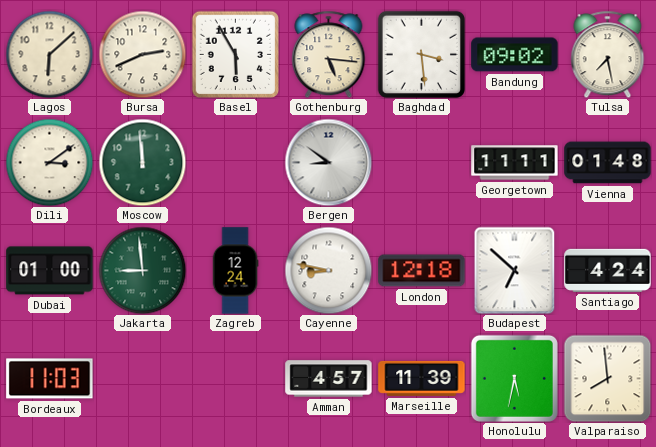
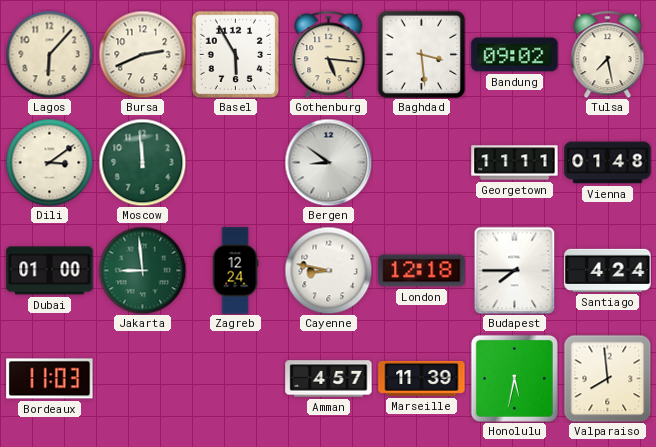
Lagos: 6:08 -> 6:07 (49, 54)
Budapest: 6:52 -> 7:45 (515, 270)
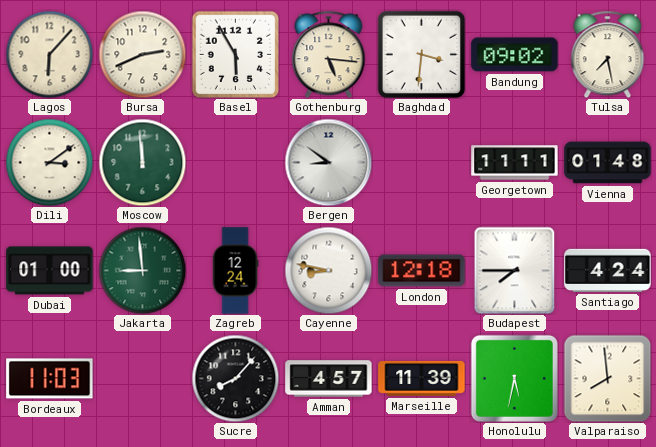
Baghdad: 3:29 -> 3:31 (421, 54)
Sucre: none -> 8:07 (235, 378)
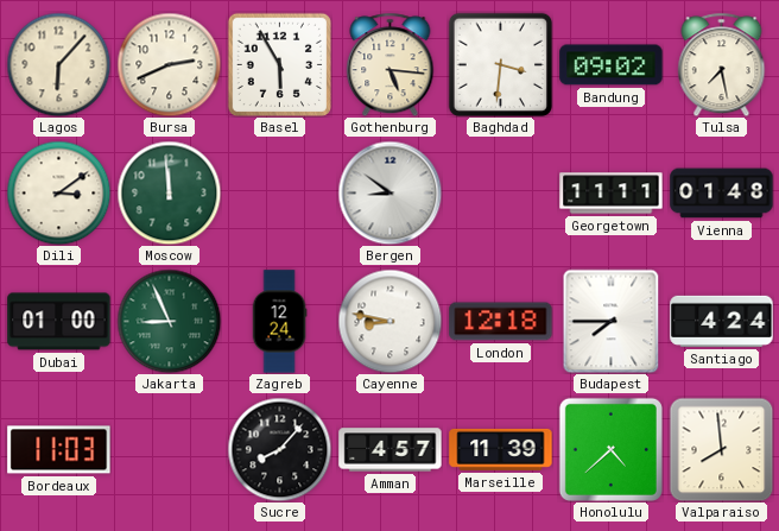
Jakarta: 8:59 -> 8:56 (169, 321)
Honolulu: 5:32 -> 4:38 (610, 449)
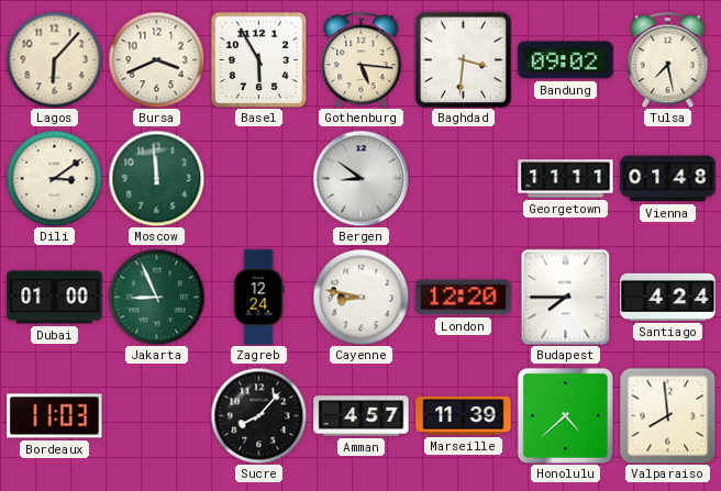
Bursa: 2:41 -> 3:41 (156, 59)
London: 12:18 -> 12:20 (464, 298)
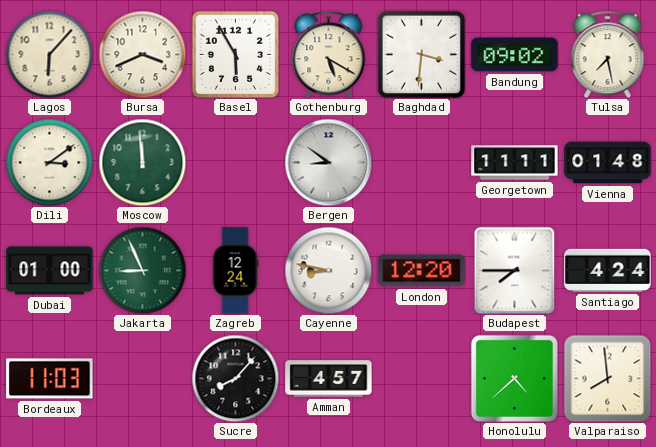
Gothenburg: 5:16 -> 5:20 (329, 54)
Marseille: 11:39 -> none (464, 415)
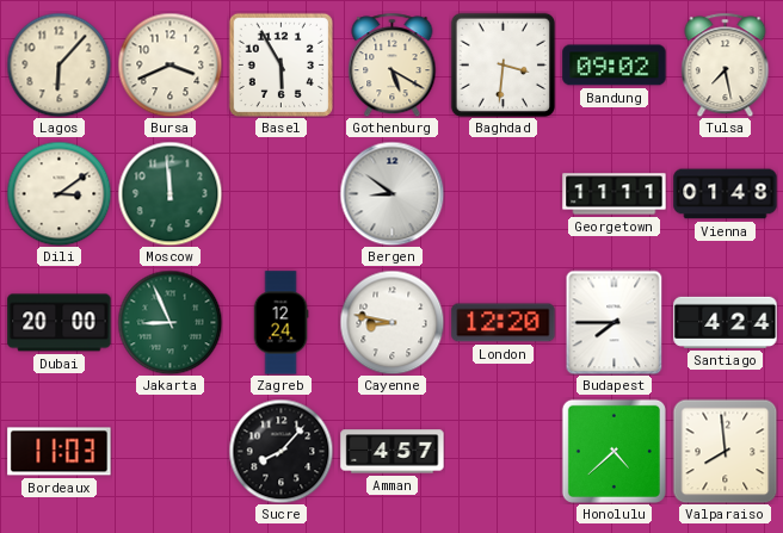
Dubai: 01:00 -> 20:00 (60, 323)
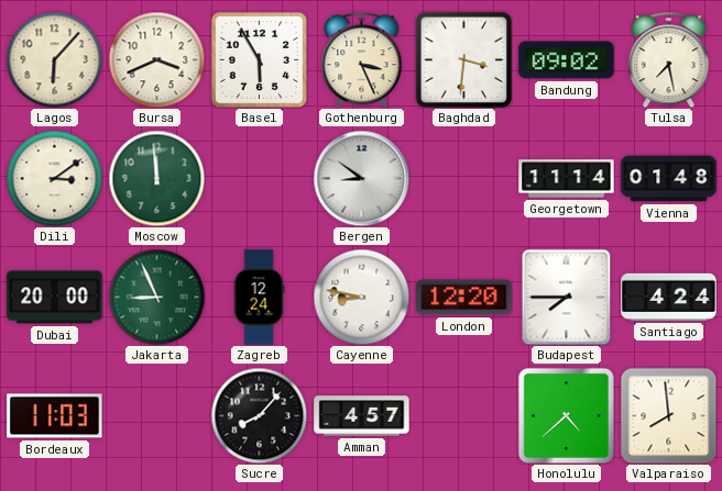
Gothenburg: 5:20 -> 3:26 (362, 59)
Georgetown: 11:11 -> 11:14 (567, 179)
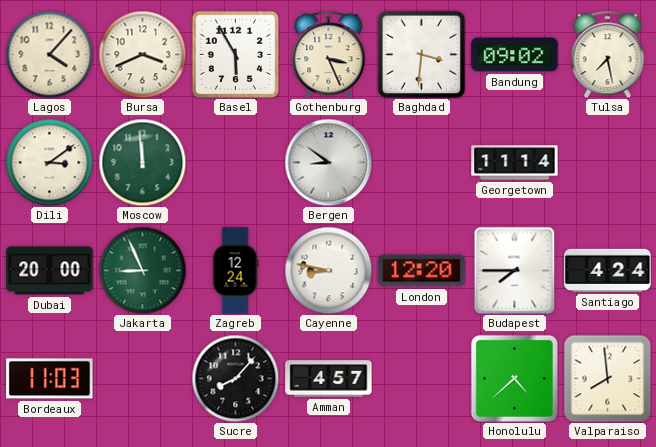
Lagos: 6:07 -> 4:07 (49, 54)
Vienna: 01:48 -> none (669, 179)
